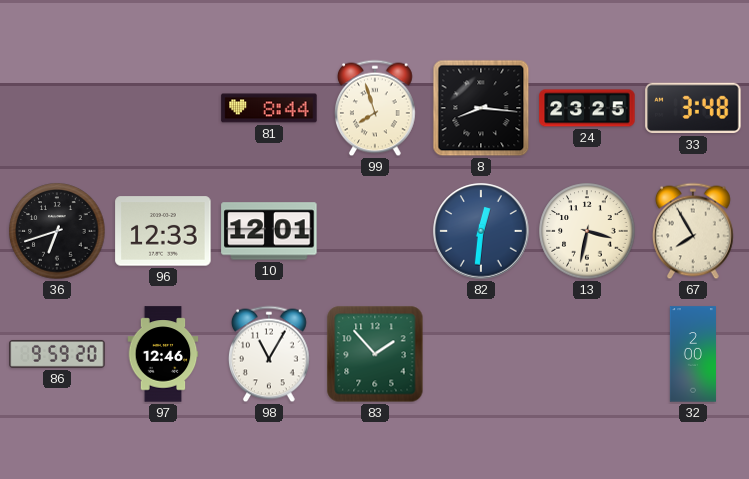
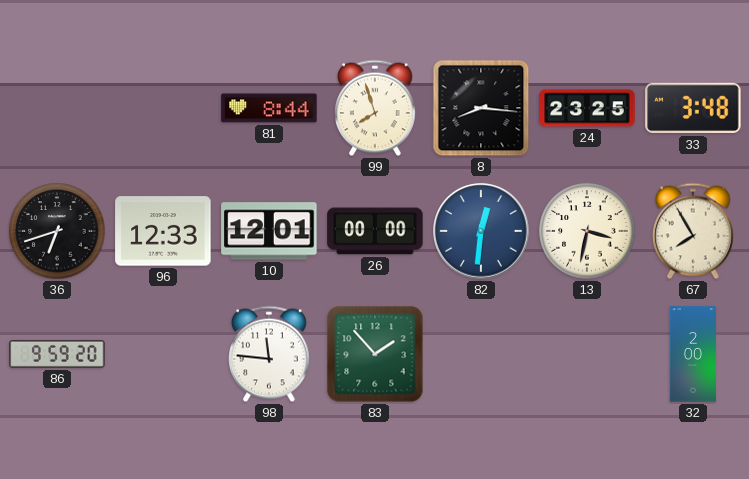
26: none -> 00:00 (375, 231)
97: 12:46 -> none (163, 354)
98: 11:05 -> 11:46 (269, 354)
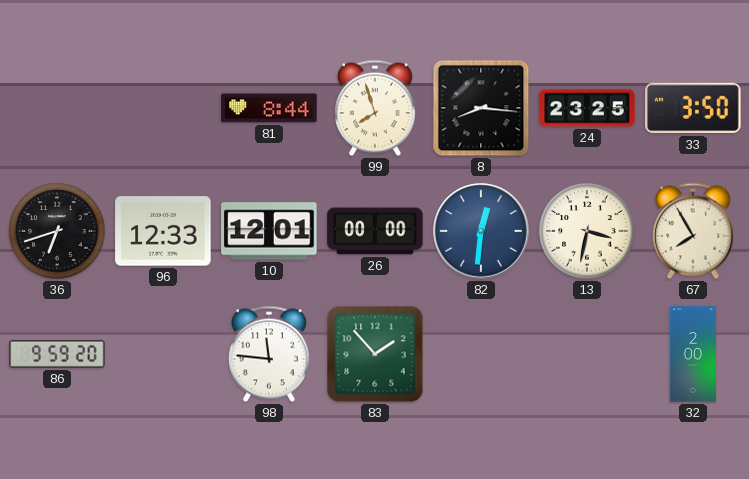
33: 3:48 -> 3:50 (693, 108)
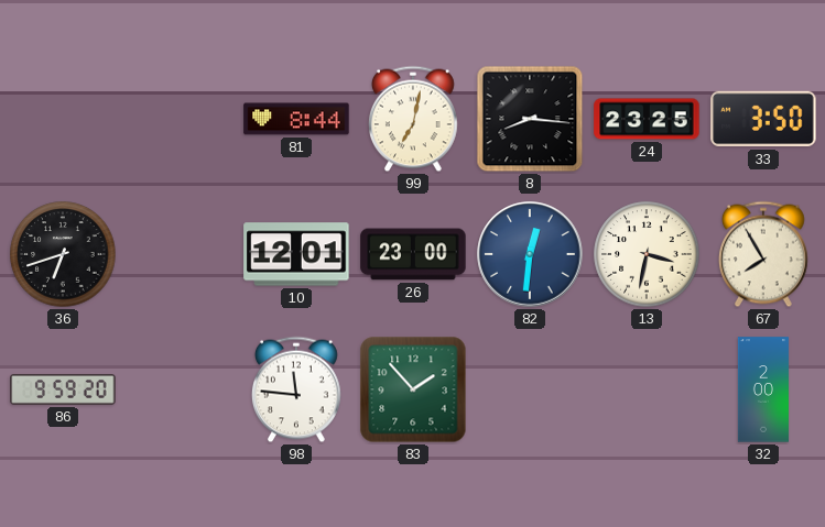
99: 7:57 -> 7:02 (413, 119)
96: 12:33 -> none (163, 231)
26: 00:00 -> 23:00 (413, 254)
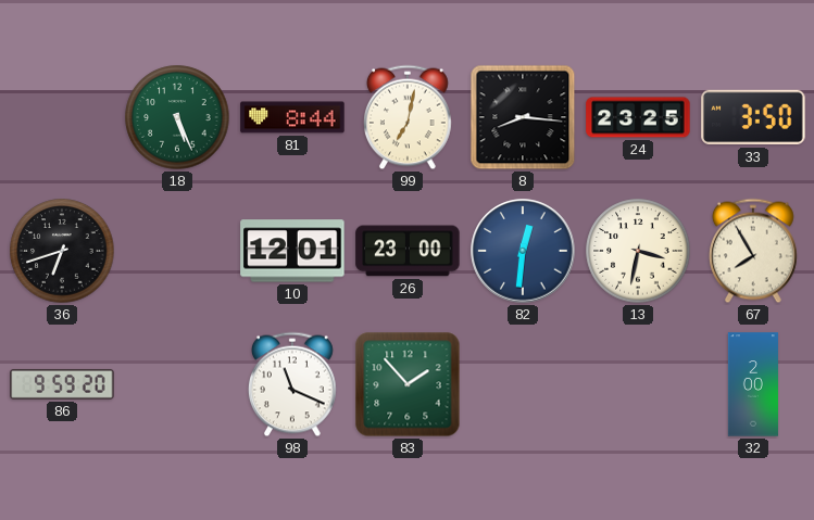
18: none -> 5:26 (177, 117)
98: 11:46 -> 11:19 (292, 384)
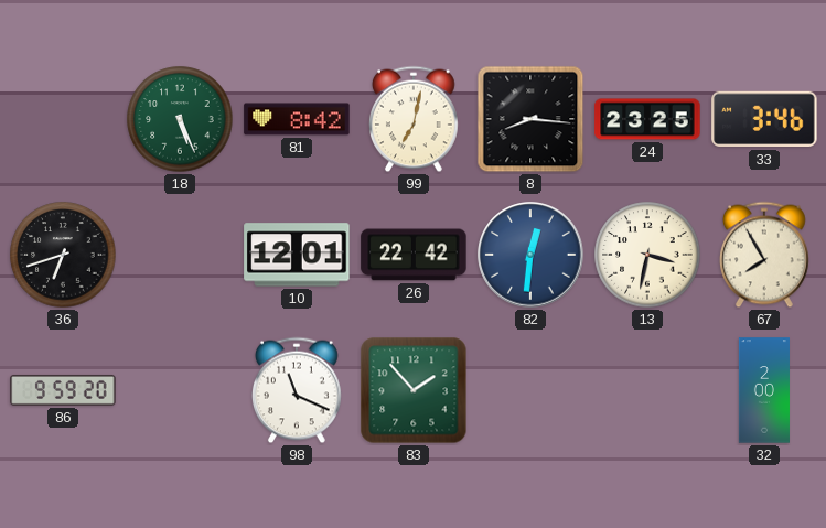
81: 8:44 -> 8:42 (297, 119)
33: 3:50 -> 3:46 (764, 119)
26: 23:00 -> 22:42 (414, 255)
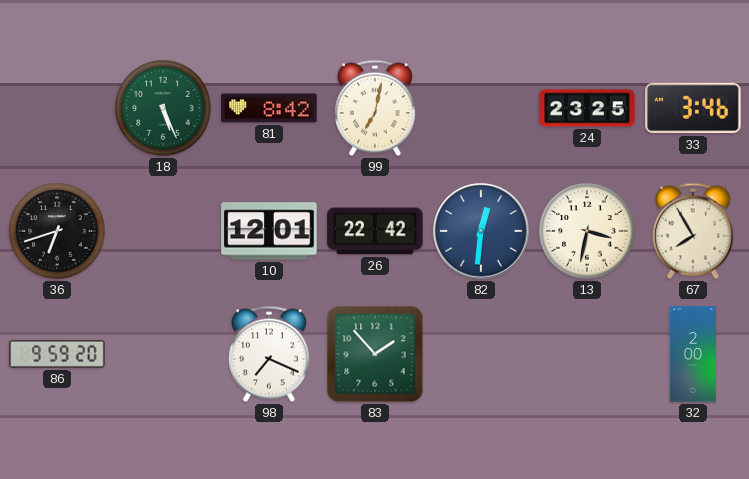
8: 8:16 -> none (530, 119)
98: 11:19 -> 7:19 (269, 354)
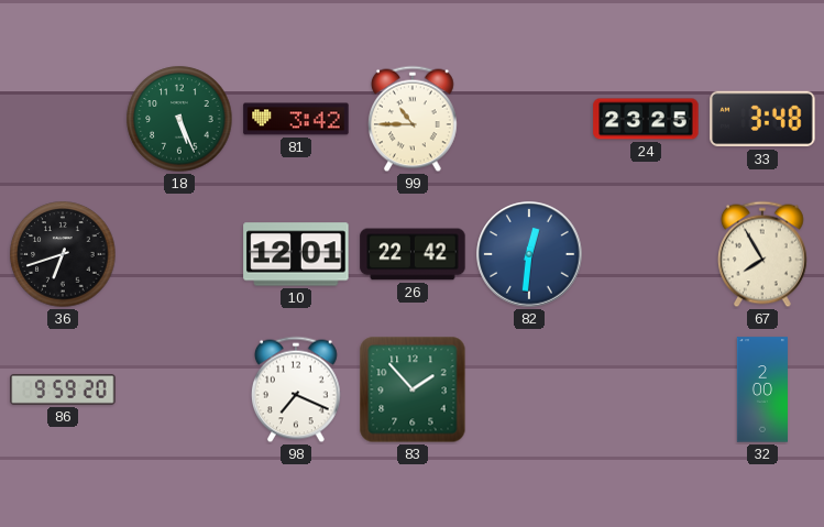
81: 8:42 -> 3:42 (296, 119)
99: 7:02 -> 10:45 (413, 119)
33: 3:46 -> 3:48 (762, 119)
13: 3:32 -> none (587, 231)
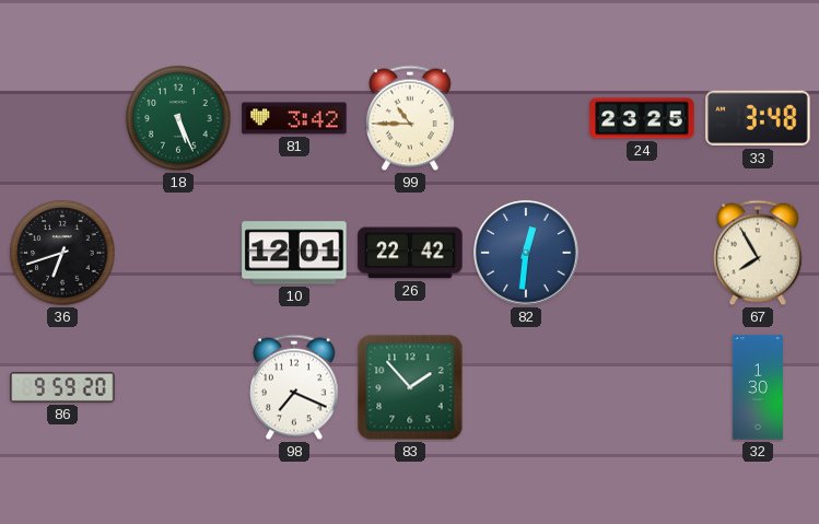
32: 2:00 -> 1:30 (758, 387)
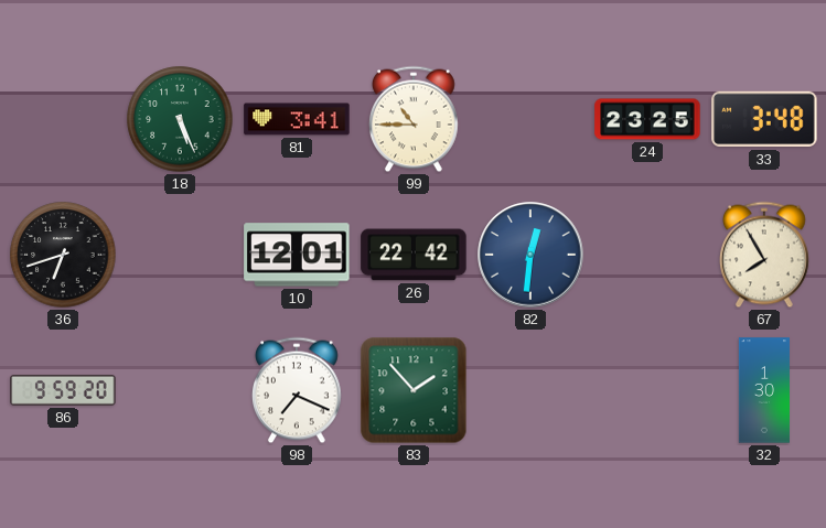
81: 3:42 -> 3:41 (297, 119)
